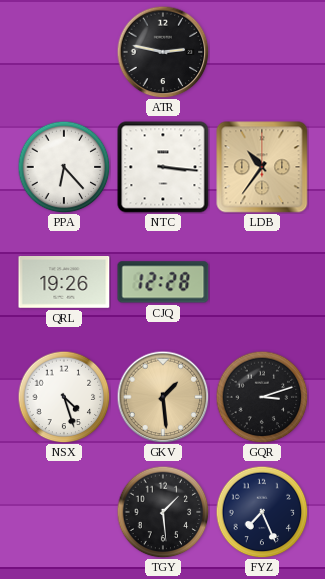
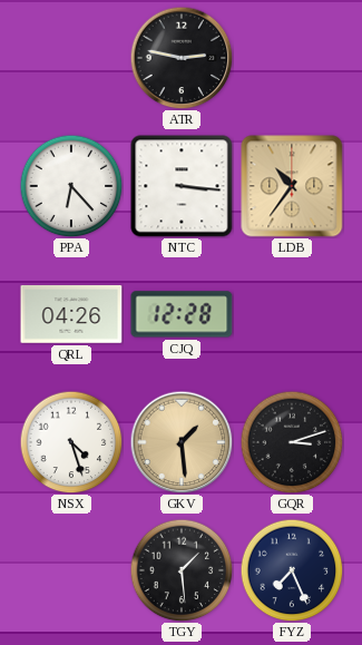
QRL: 19:26 -> 04:26 (71, 315)
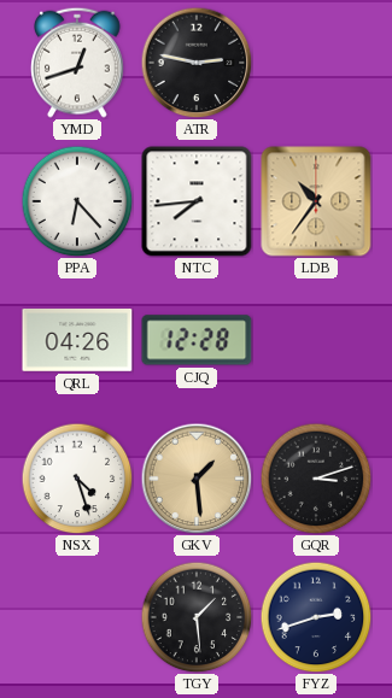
YMD: none -> 12:42 (78, 63)
NTC: 3:16 -> 7:44 (197, 201)
FYZ: 7:26 -> 2:42 (316, 617)
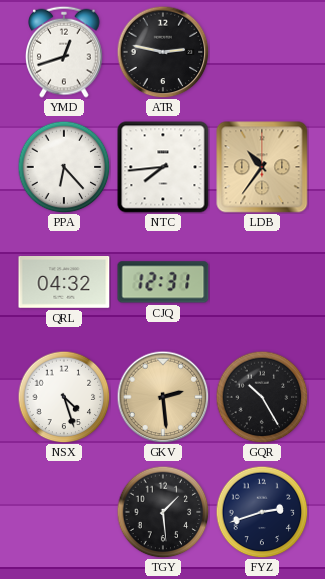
QRL: 04:26 -> 04:32 (64, 283)
CJQ: 12:28 -> 12:31 (163, 282)
GKV: 1:29 -> 2:29 (163, 397)
GQR: 3:12 -> 10:25 (262, 397)
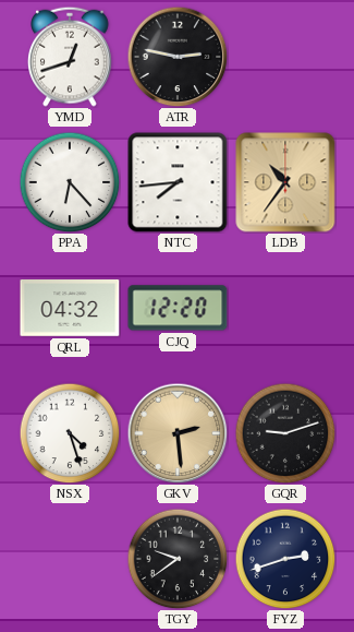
CJQ: 12:31 -> 12:20 (178, 308)
GQR: 10:25 -> 9:12 (285, 433)
TGY: 1:29 -> 9:39 (178, 559)
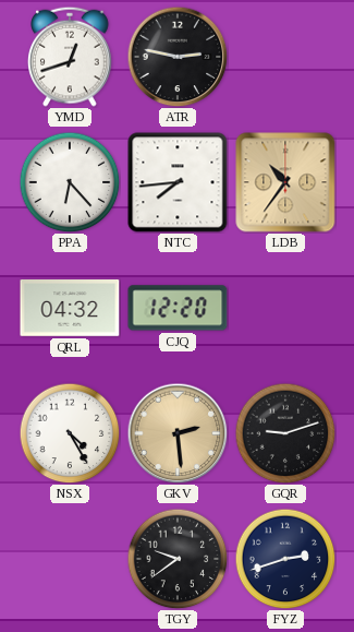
NSX: 4:27 -> 4:25 (70, 433)
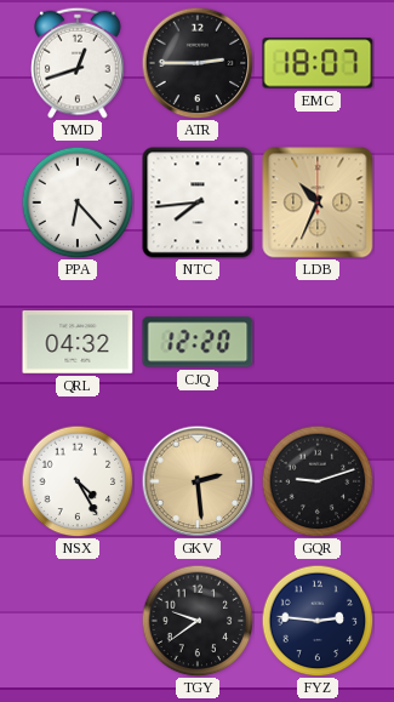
ATR: 2:47 -> 2:45 (198, 63)
EMC: none -> 18:07 (318, 63)
LDB: 10:36 -> 10:34 (318, 202)
FYZ: 2:42 -> 2:46 (318, 621)
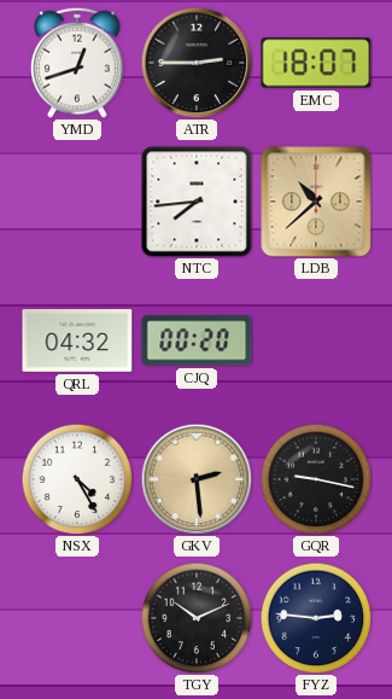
PPA: 6:23 -> none (78, 202)
LDB: 10:34 -> 10:38 (316, 202)
CJQ: 12:20 -> 00:20 (197, 340)
GQR: 9:12 -> 9:17 (316, 479)
TGY: 9:39 -> 10:11 (197, 618)
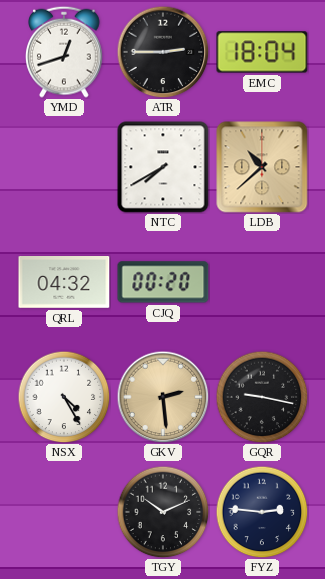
EMC: 18:07 -> 18:04 (262, 52)
NTC: 7:44 -> 7:40 (163, 167)
